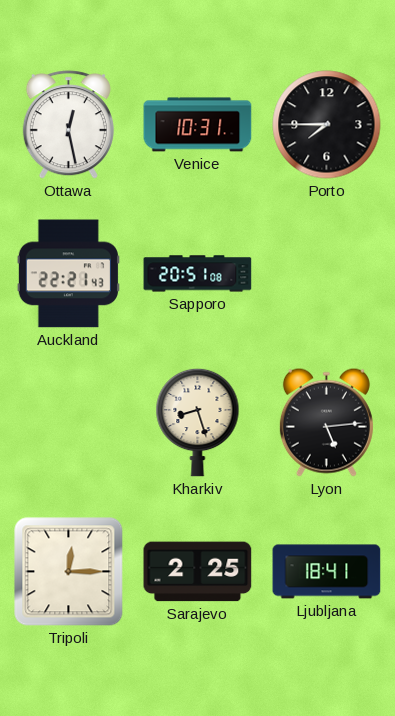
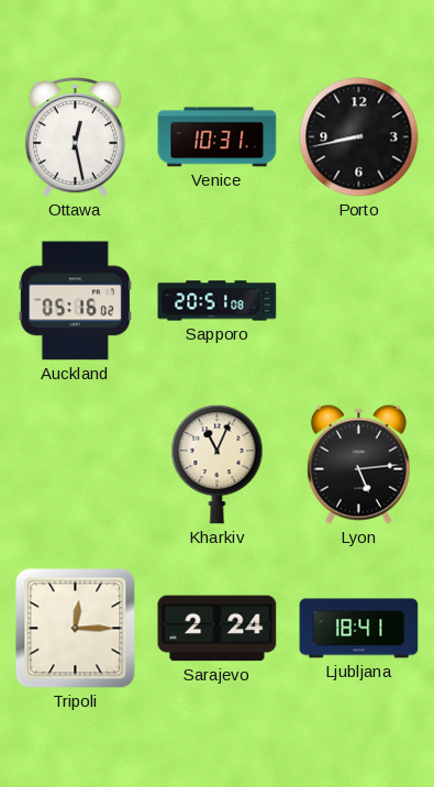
Porto: 7:45 -> 8:43 (359, 137)
Auckland: 22:21 -> 05:16 (75, 301)
Kharkiv: 8:27 -> 11:04 (218, 464)
Sarajevo: 2:25 -> 2:24 (218, 629)
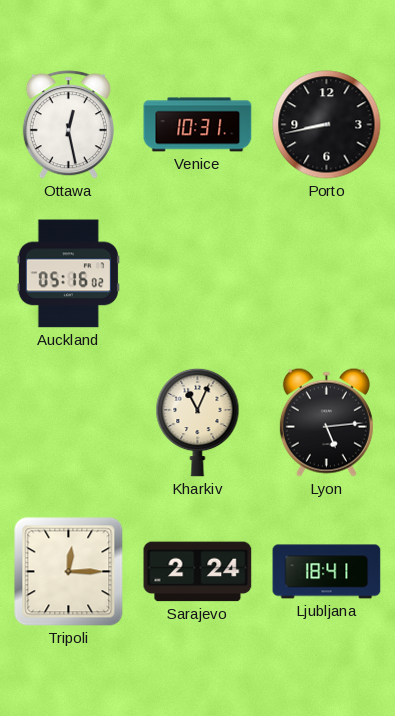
Sapporo: 20:51 -> none (218, 301)
